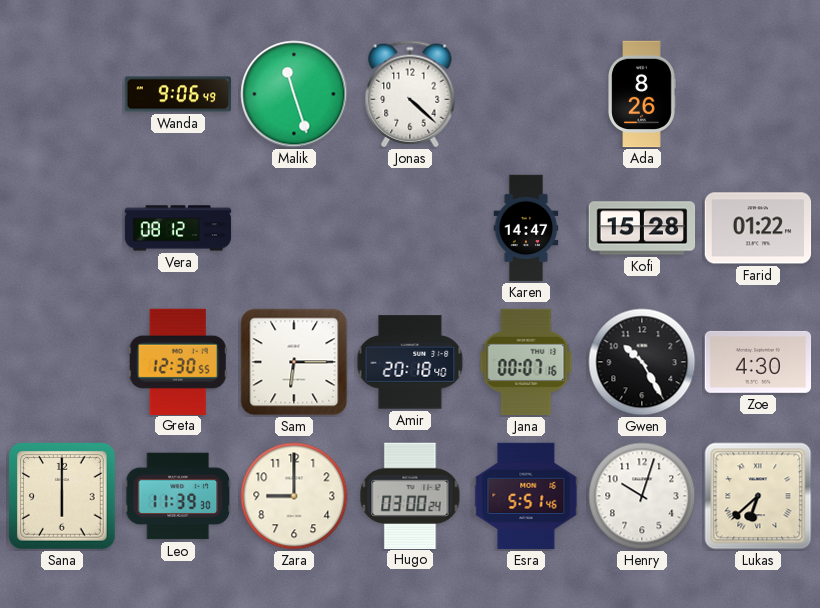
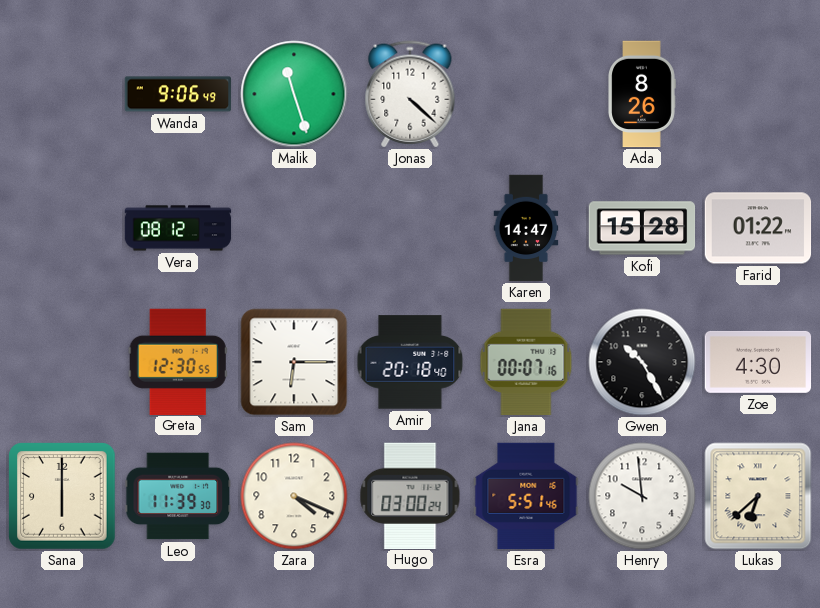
Zara: 9:00 -> 4:19 (294, 496)
Henry: 10:03 -> 9:59 (642, 496)
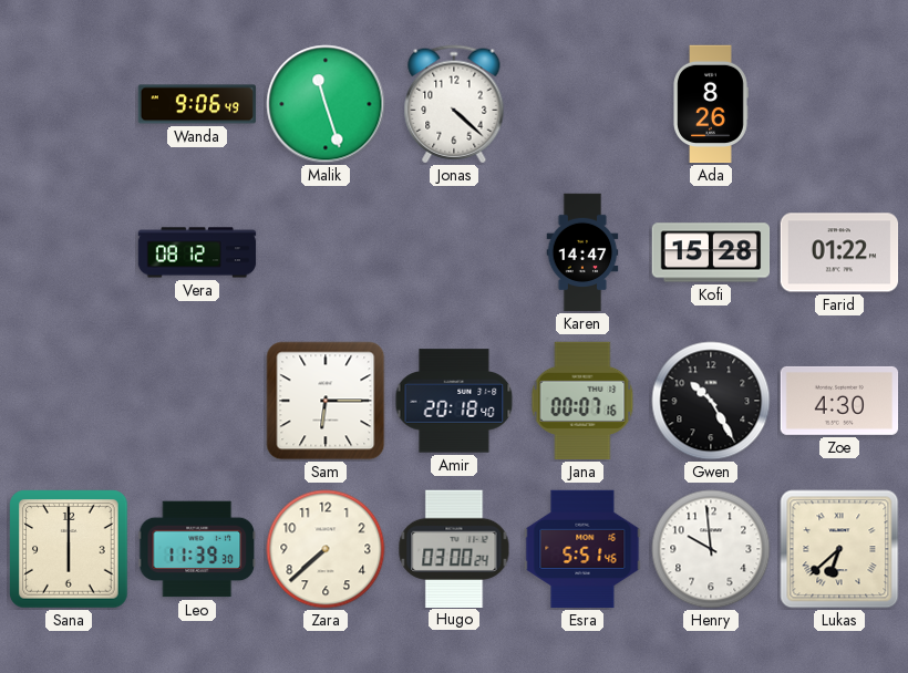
Greta: 12:30 -> none (178, 361)
Zara: 4:19 -> 7:38 (326, 549)
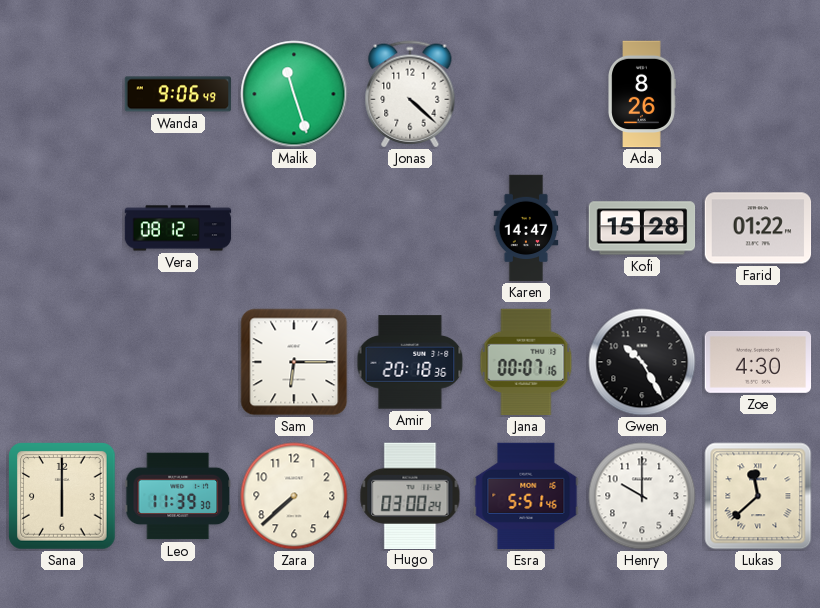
Amir: 20:18:40 -> 20:18:36 (410, 362)
Henry: 9:59 -> 10:00 (642, 496)
Lukas: 6:38 -> 11:38 (758, 496)
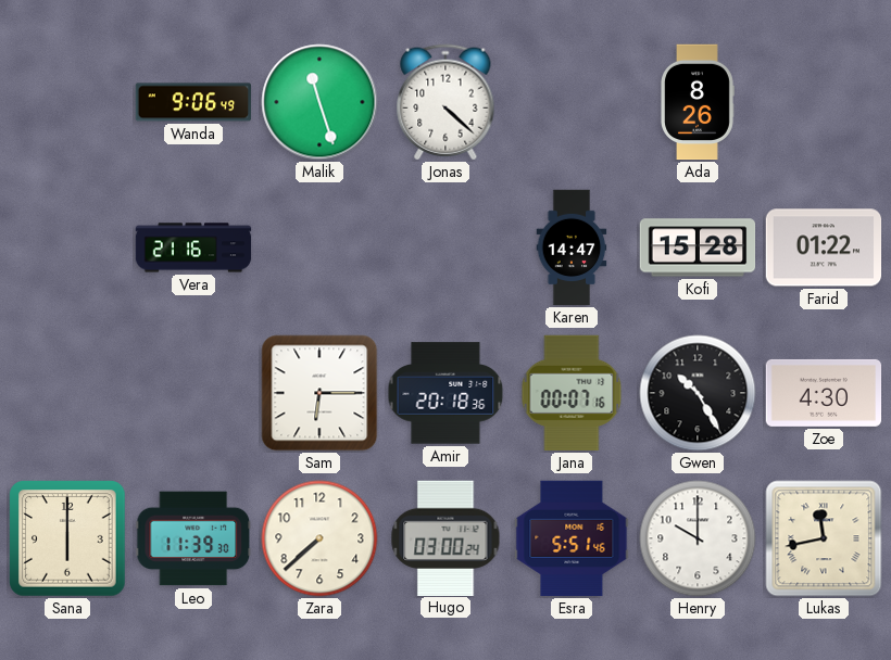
Vera: 08:12 -> 21:16 (193, 247)
Lukas: 11:38 -> 11:43 (824, 538)
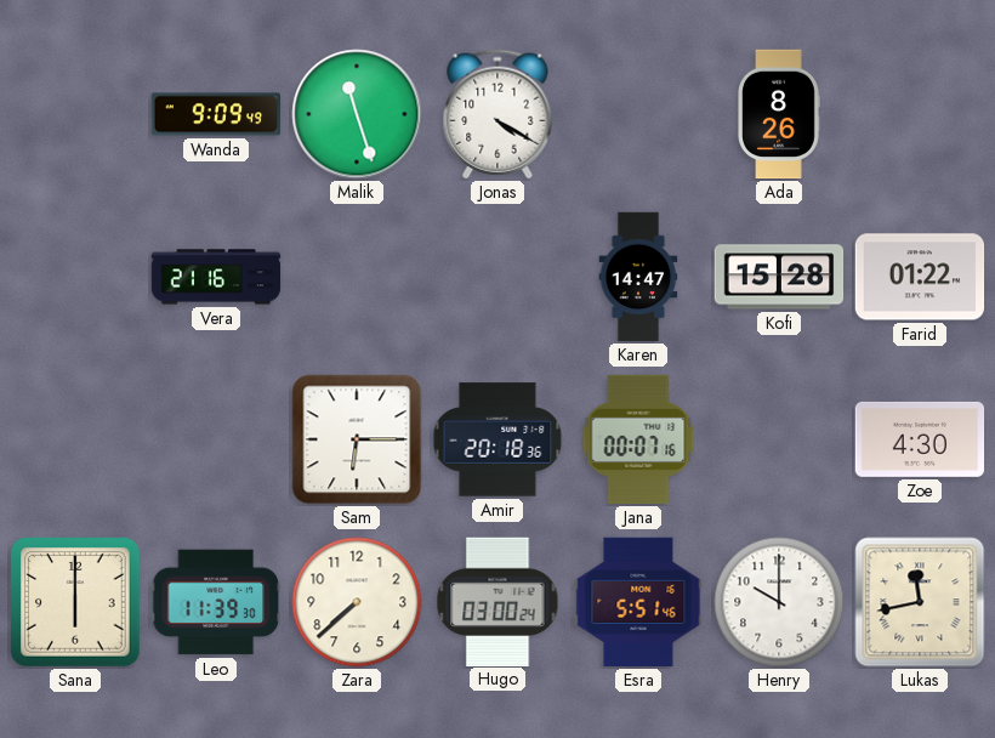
Wanda: 9:06 -> 9:09 (216, 114)
Jonas: 4:22 -> 4:20 (497, 114)
Gwen: 10:25 -> none (698, 393)
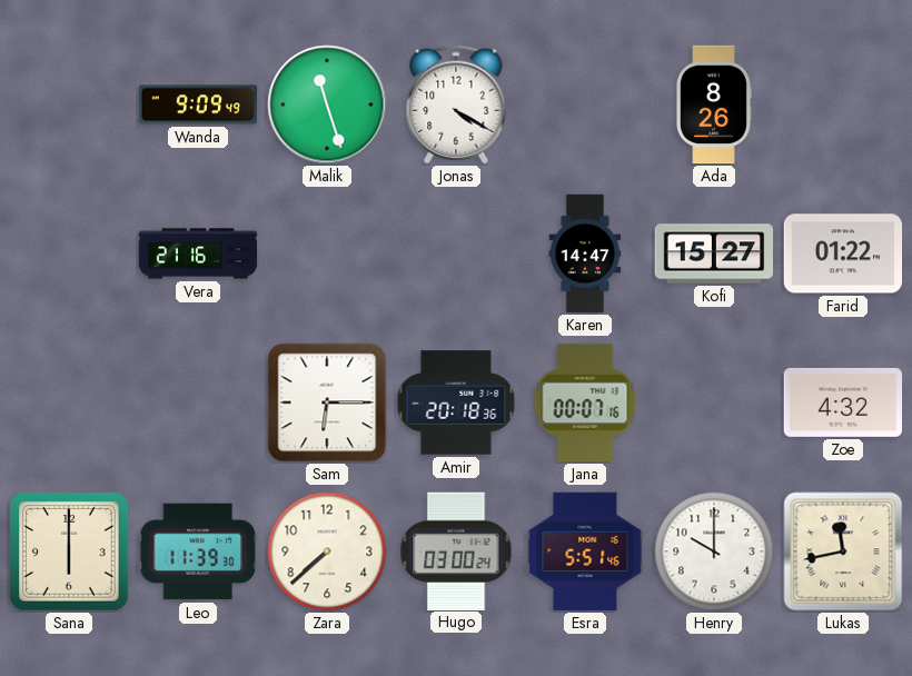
Kofi: 15:28 -> 15:27 (714, 254)
Zoe: 4:30 -> 4:32 (843, 402)
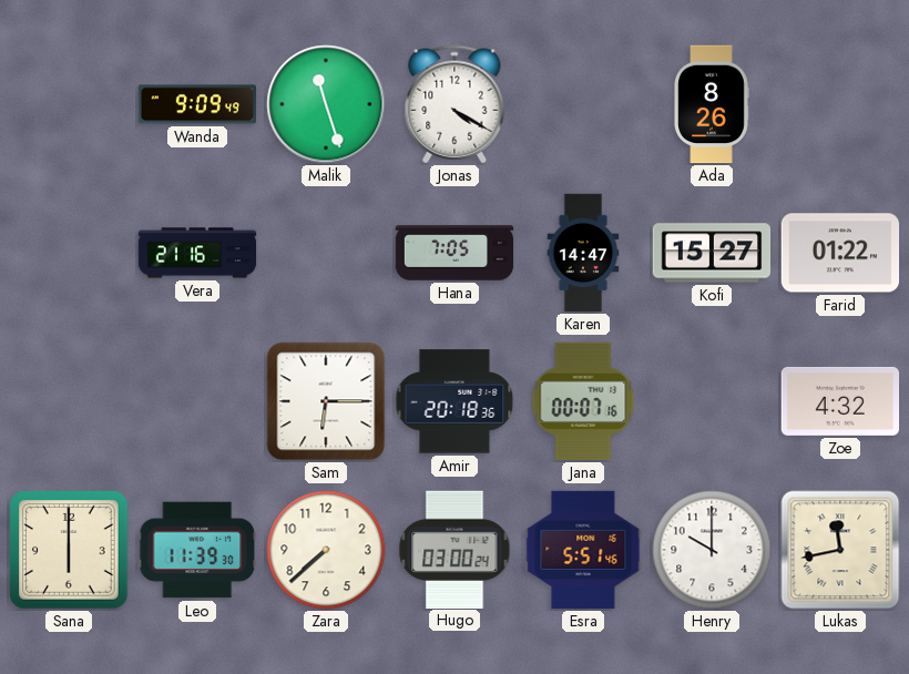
Hana: none -> 7:05 (455, 253)
